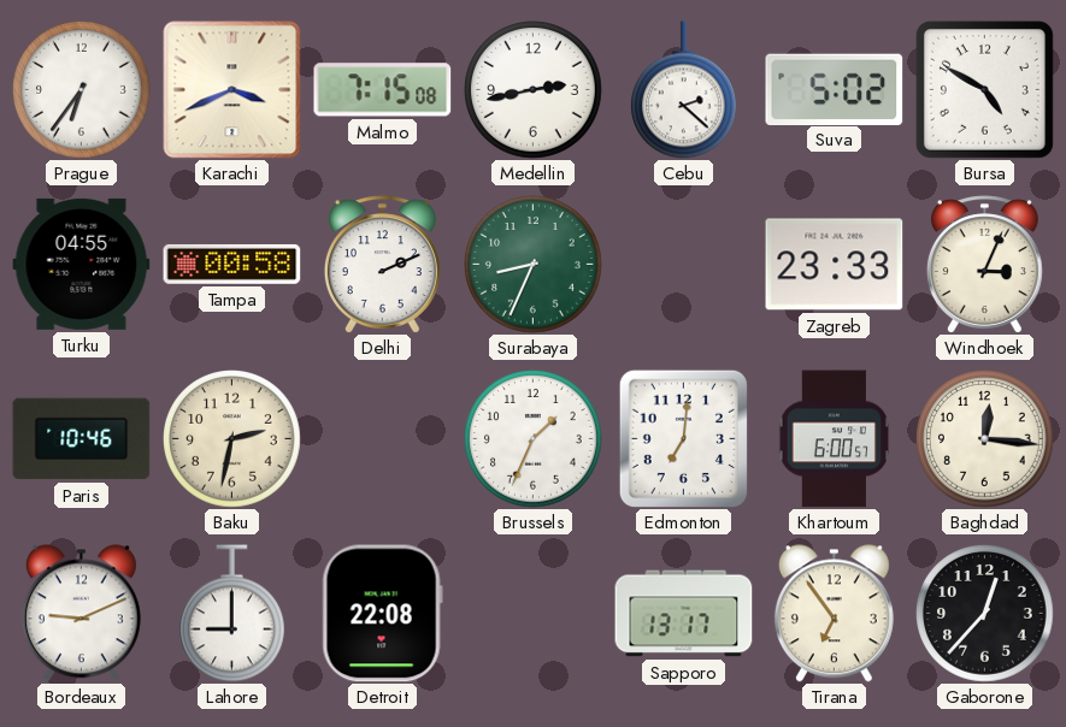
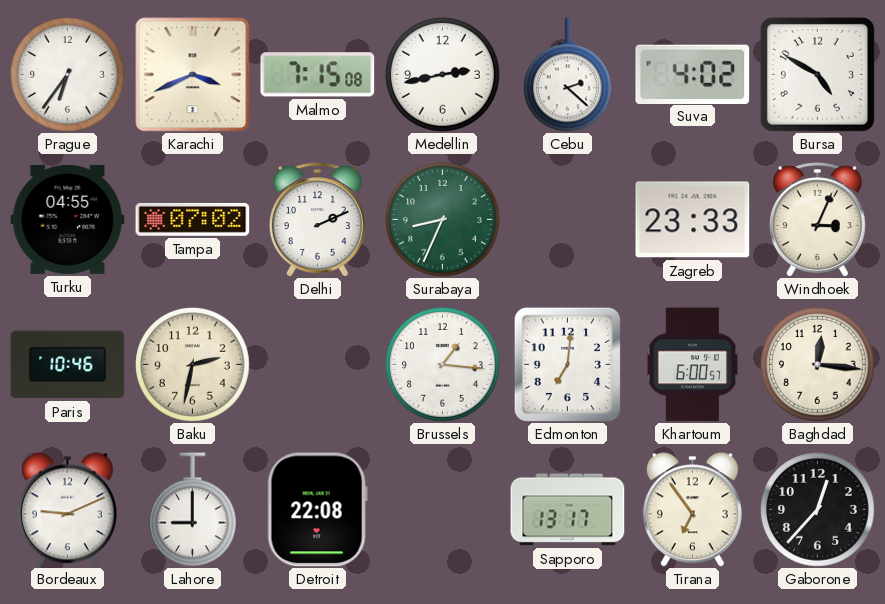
Suva: 5:02 -> 4:02 (693, 74)
Tampa: 00:58 -> 07:02 (193, 219)
Brussels: 1:34 -> 1:16 (443, 365)
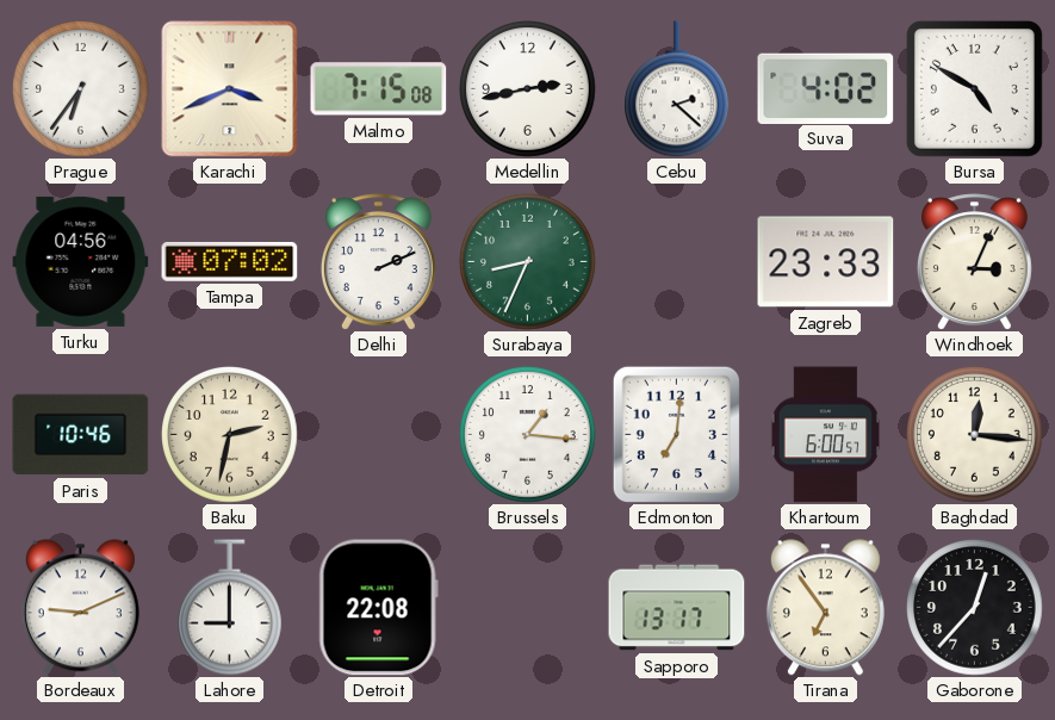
Turku: 04:55 -> 04:56 (81, 261)
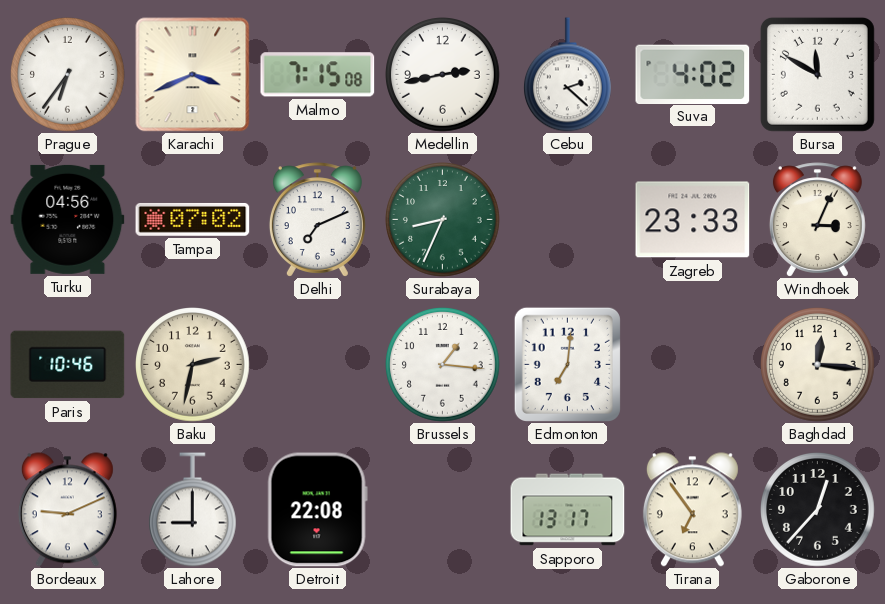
Bursa: 4:50 -> 11:50 (817, 74)
Delhi: 2:11 -> 7:11 (317, 220)
Khartoum: 6:00 -> none (826, 435)
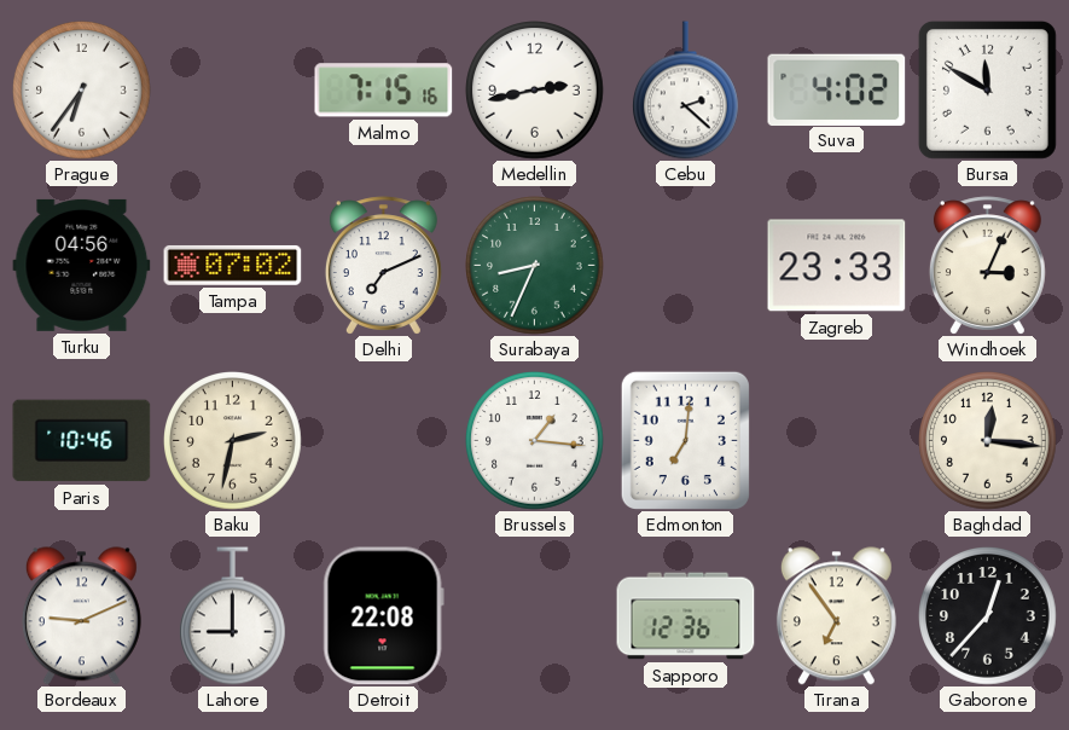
Karachi: 3:41 -> none (193, 75)
Malmo: 7:15:08 -> 7:15:16 (384, 91)
Sapporo: 13:17 -> 12:36 (686, 616)
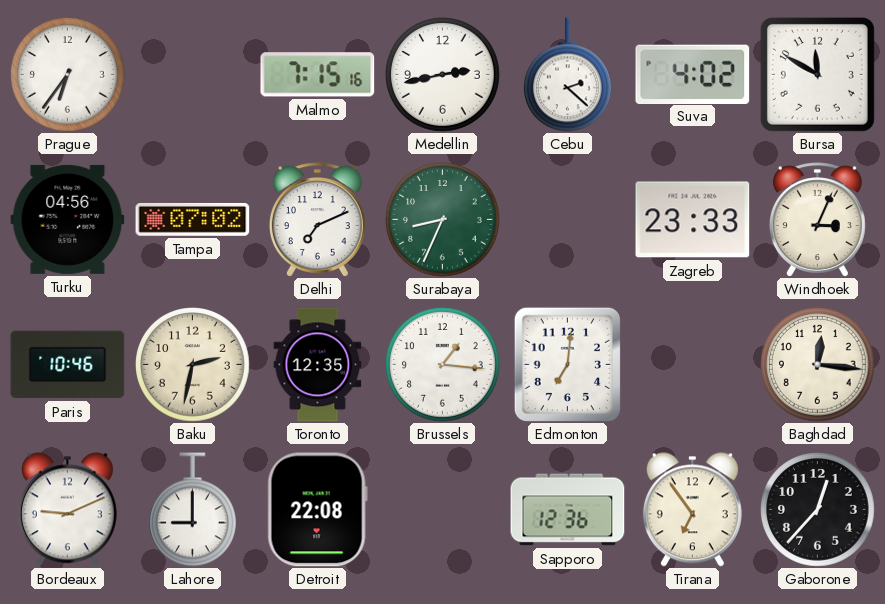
Toronto: none -> 12:35 (318, 365)
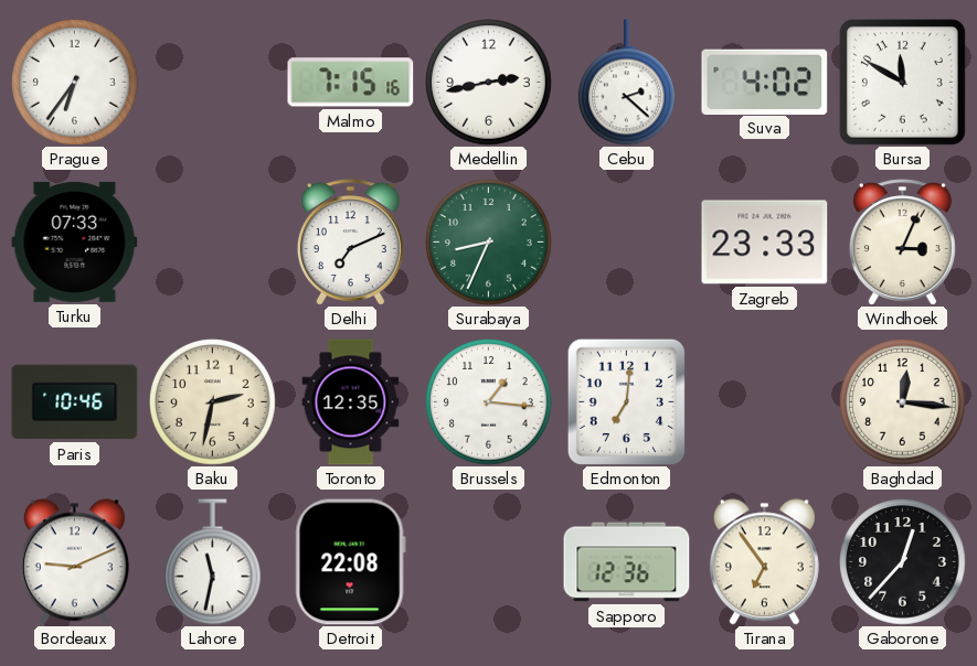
Turku: 04:56 -> 07:33 (75, 241)
Tampa: 07:02 -> none (193, 219)
Lahore: 9:00 -> 11:32 (212, 562)
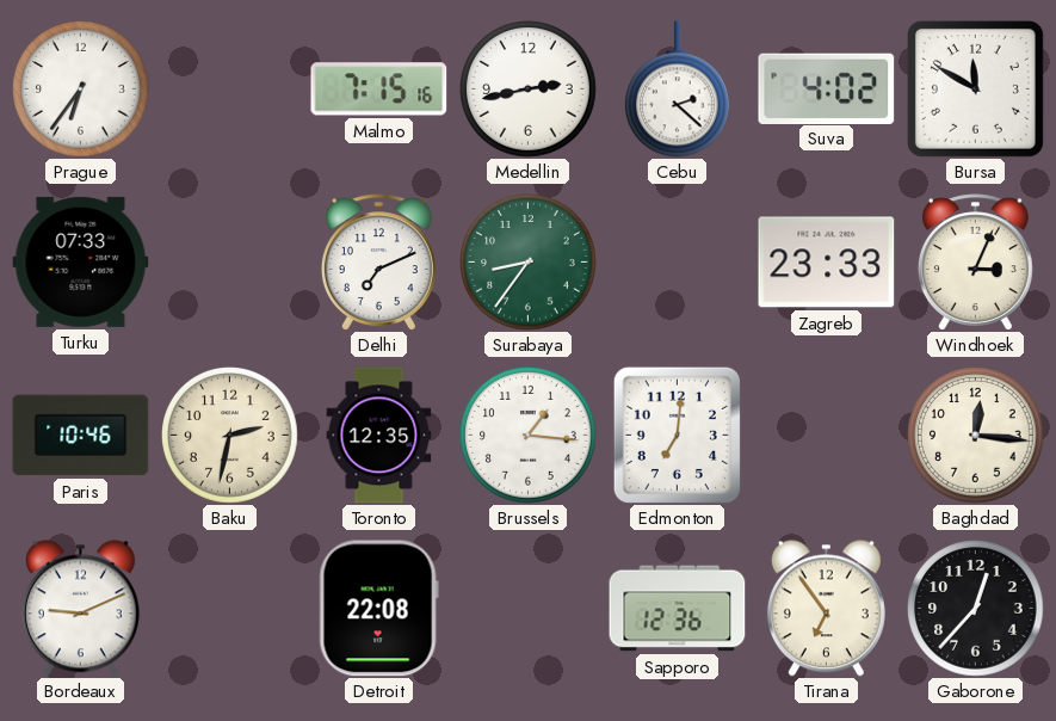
Surabaya: 8:34 -> 8:36 (529, 263)
Lahore: 11:32 -> none (212, 562)
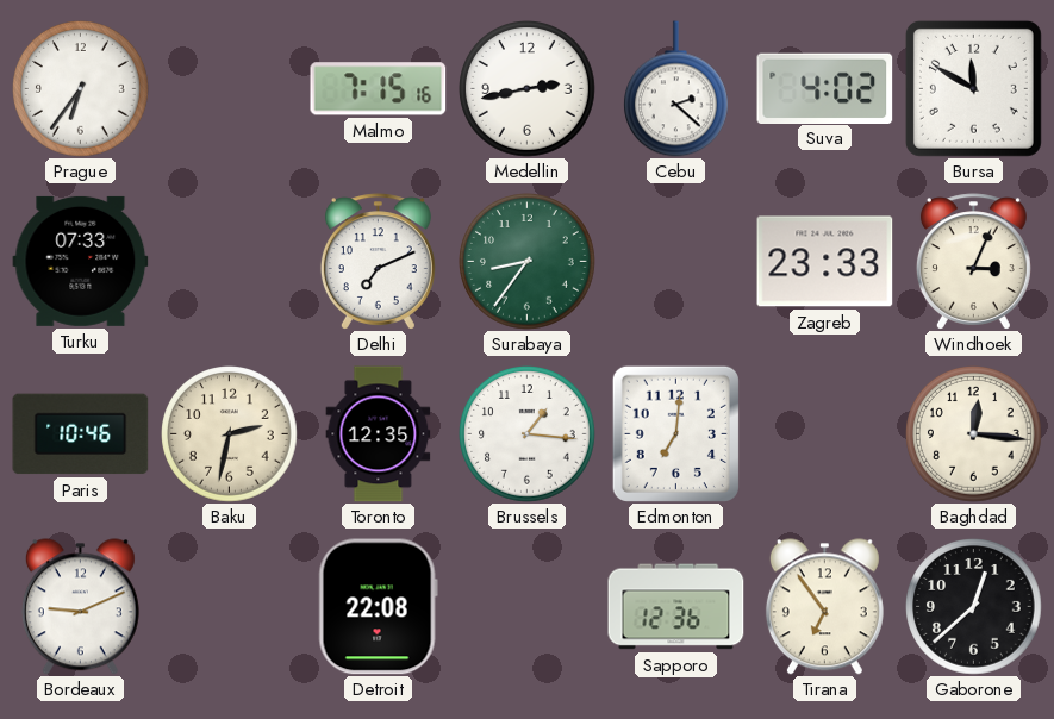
Gaborone: 12:37 -> 12:38 (974, 607)
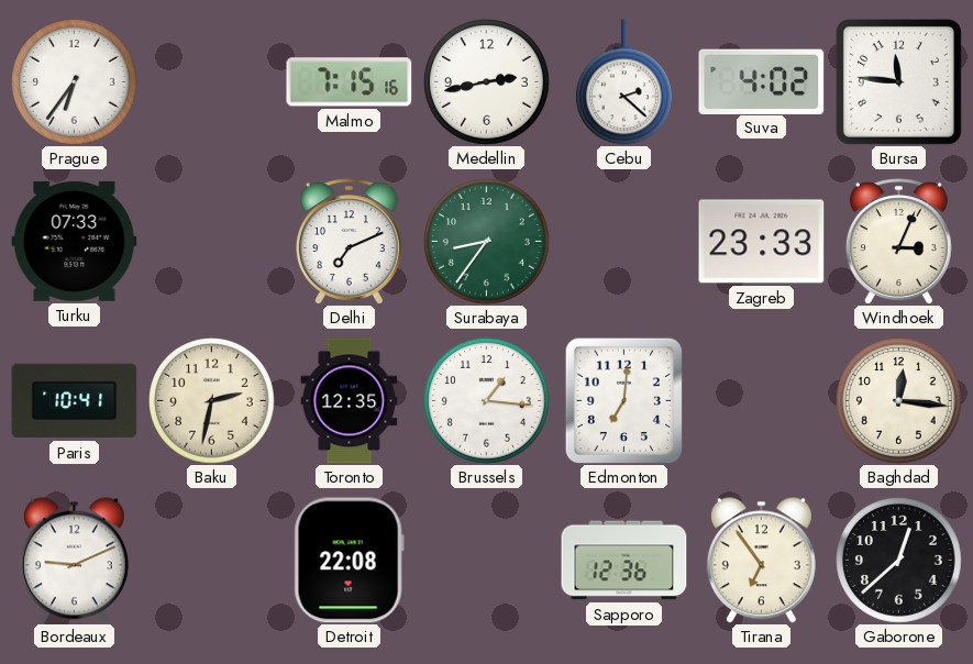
Bursa: 11:50 -> 11:46 (898, 81)
Paris: 10:46 -> 10:41 (75, 401)
